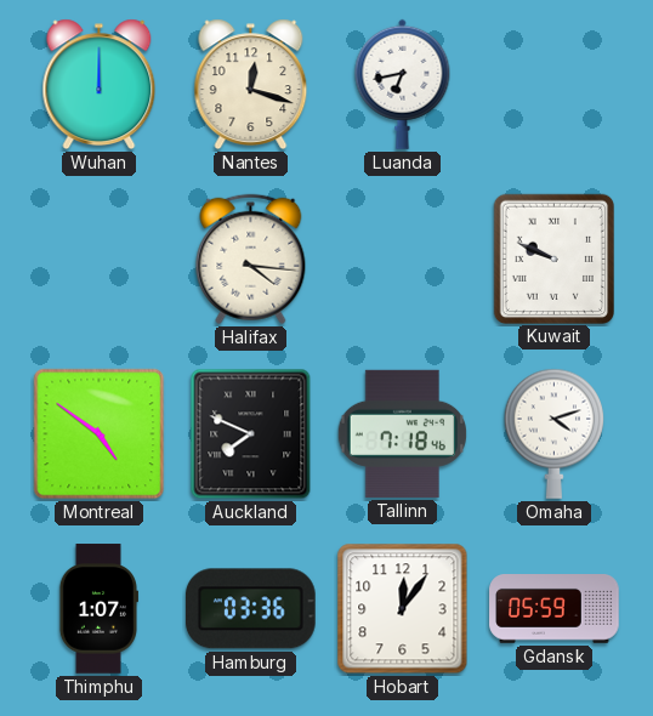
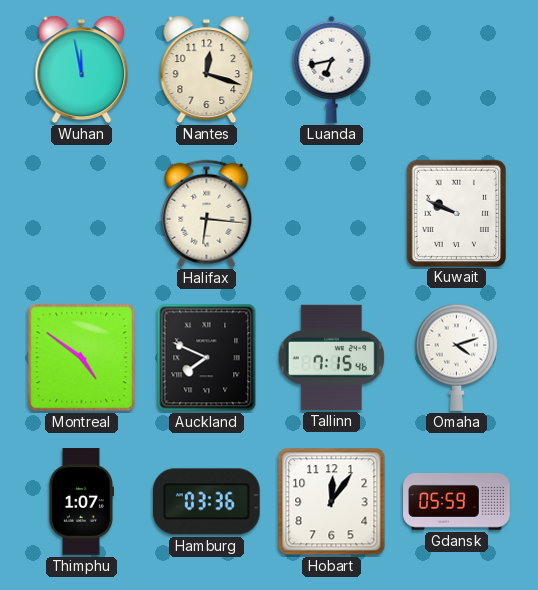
Wuhan: 12:00 -> 11:58 (82, 70)
Halifax: 4:16 -> 6:16 (207, 214)
Tallinn: 7:18 -> 7:15 (331, 357)
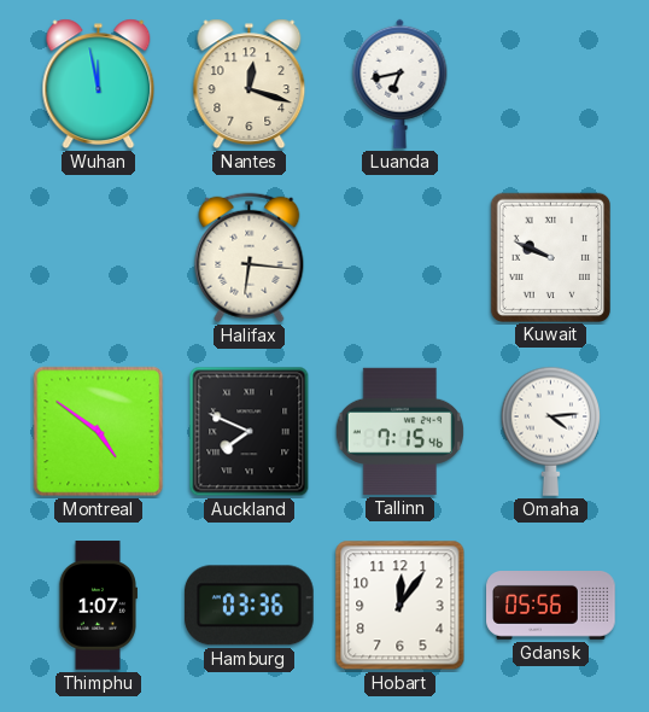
Omaha: 4:12 -> 4:14 (551, 431)
Gdansk: 05:59 -> 05:56 (551, 606)
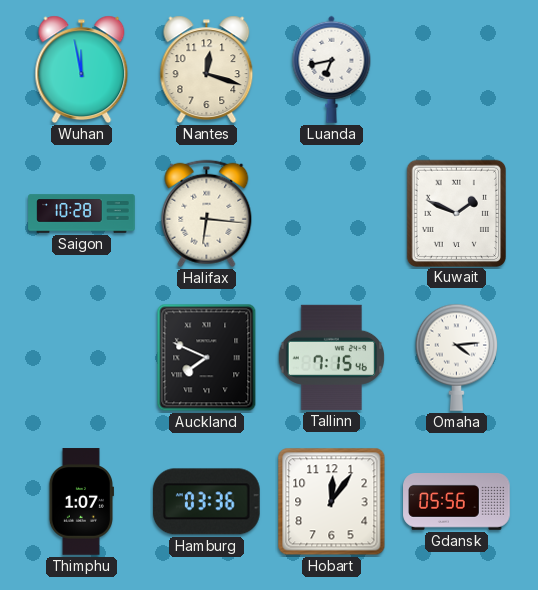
Saigon: none -> 10:28 (82, 214)
Kuwait: 9:49 -> 1:49 (456, 213)
Montreal: 4:51 -> none (99, 432)
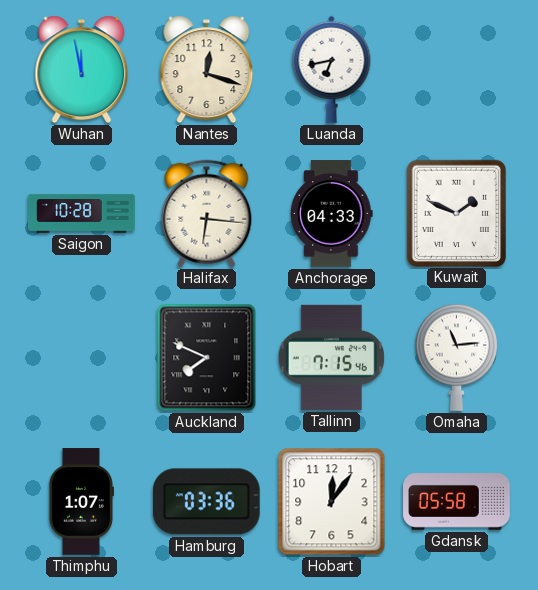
Anchorage: none -> 04:33 (332, 214)
Omaha: 4:14 -> 11:14 (457, 357)
Gdansk: 05:56 -> 05:58 (457, 502)
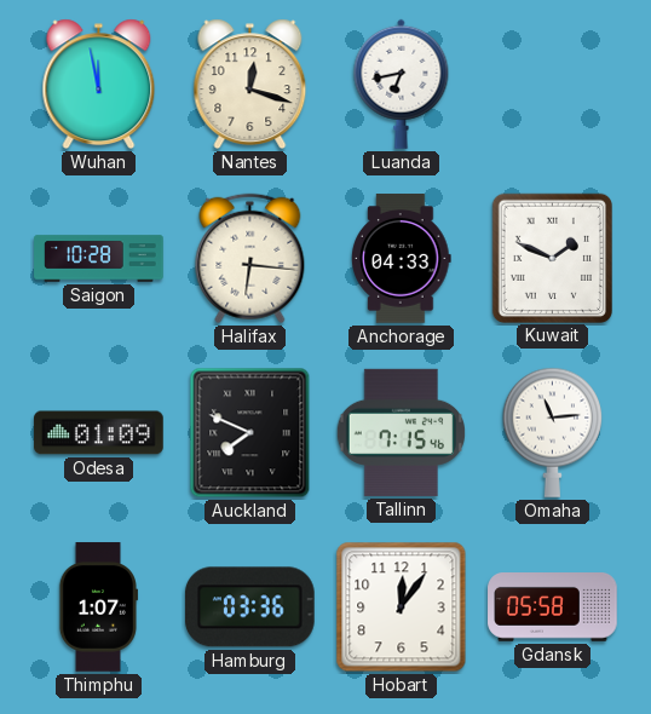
Odesa: none -> 01:09 (99, 433)
